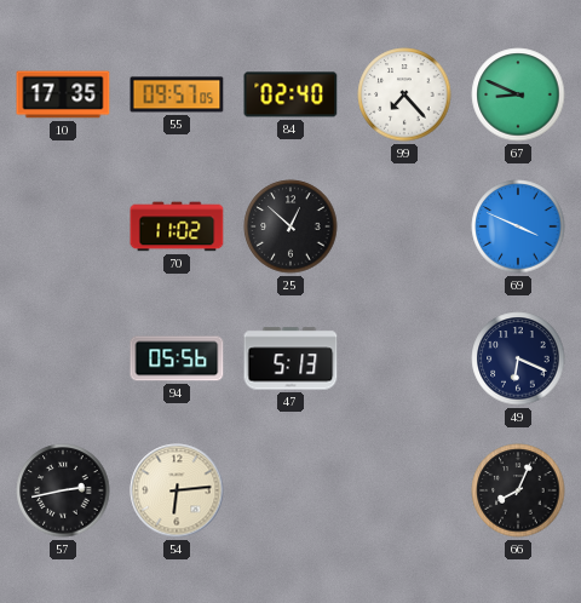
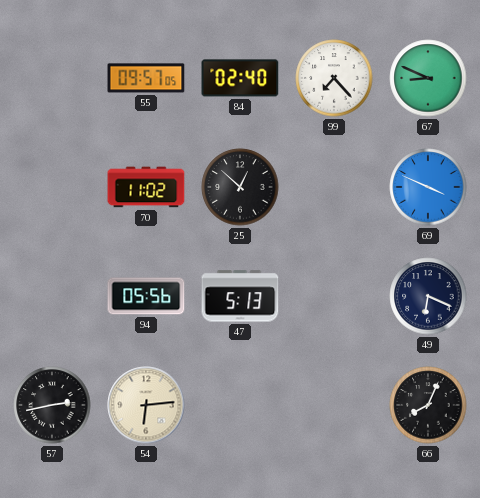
10: 17:35 -> none (63, 94)
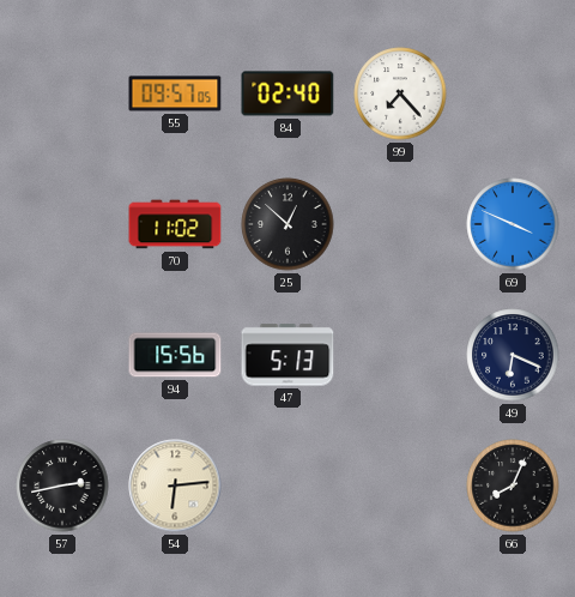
67: 8:49 -> none (428, 78)
94: 05:56 -> 15:56 (175, 355)
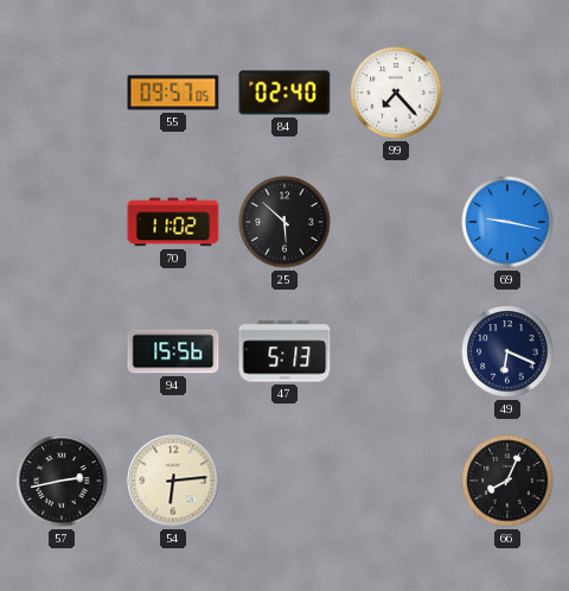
25: 12:52 -> 5:52 (284, 222)
69: 3:49 -> 9:17 (507, 222)
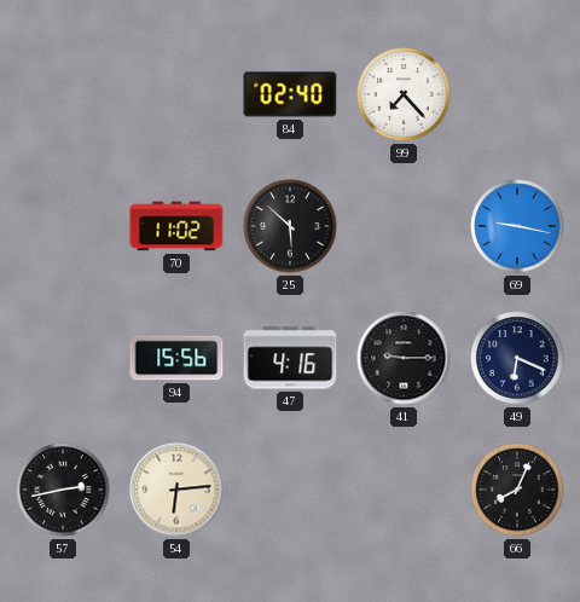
55: 09:57 -> none (173, 93)
47: 5:13 -> 4:16 (290, 358)
41: none -> 9:15 (404, 358)
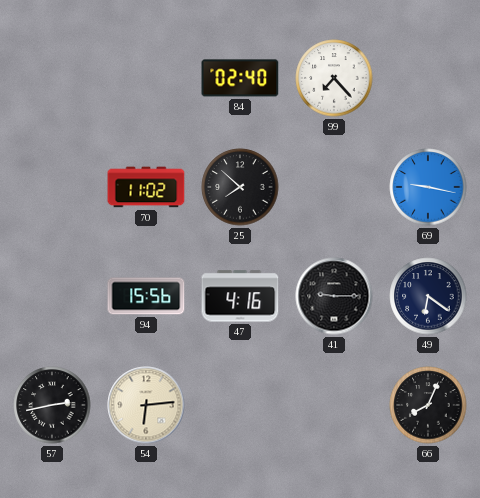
25: 5:52 -> 7:52 (240, 187)
49: 6:19 -> 6:21 (428, 296)
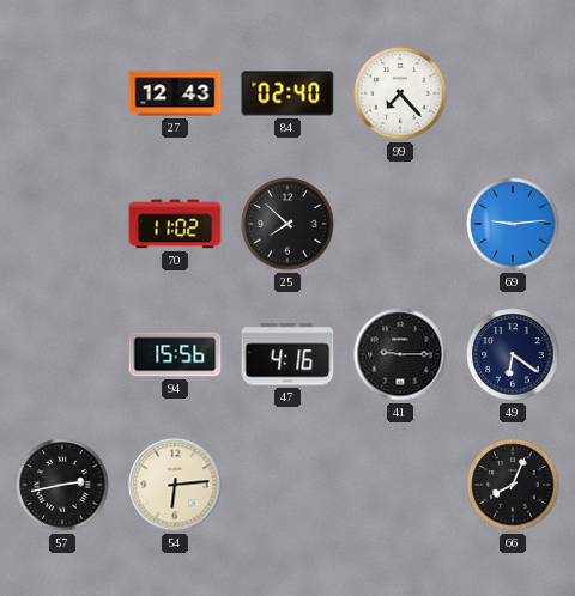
27: none -> 12:43 (175, 93)
69: 9:17 -> 9:14 (513, 224)
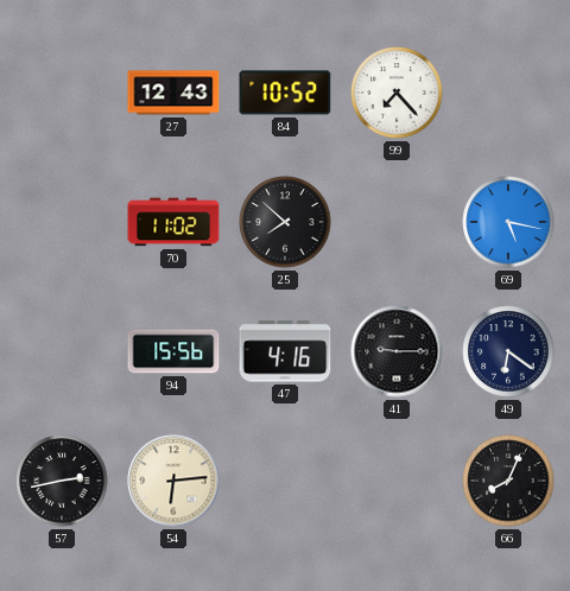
84: 02:40 -> 10:52 (285, 93)
69: 9:14 -> 5:17 (508, 222)
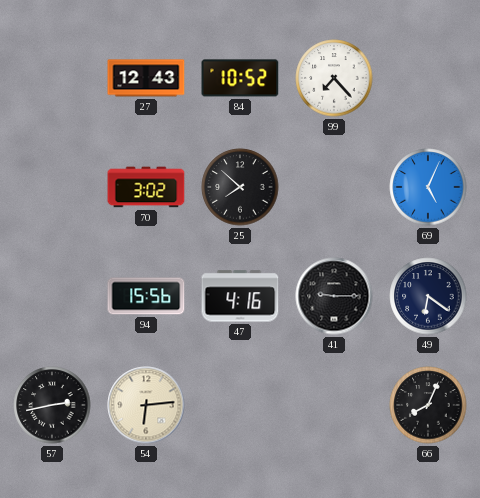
70: 11:02 -> 3:02 (146, 187)
69: 5:17 -> 5:04 (428, 187)
